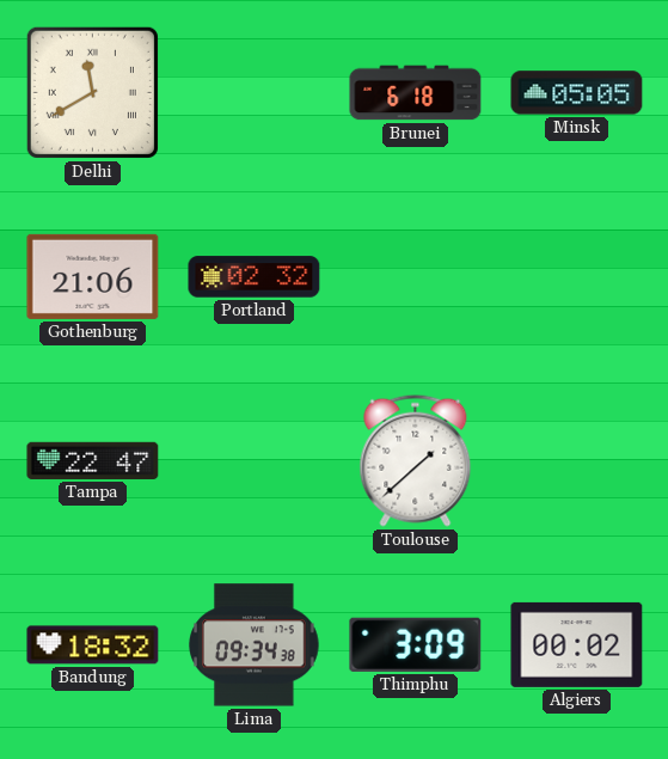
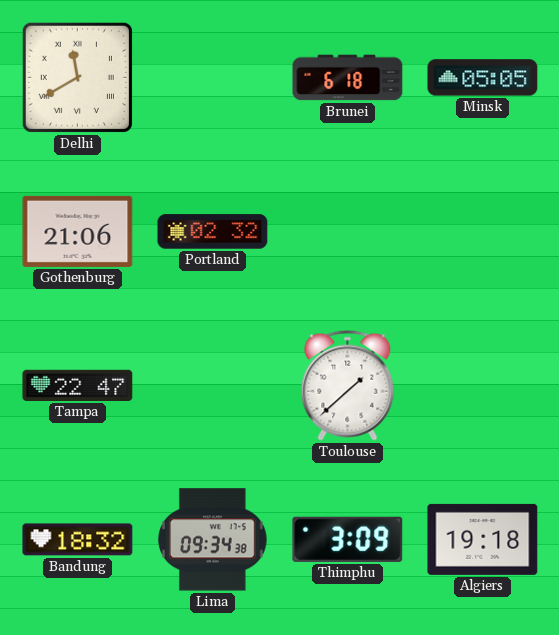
Algiers: 00:02 -> 19:18 (483, 539)
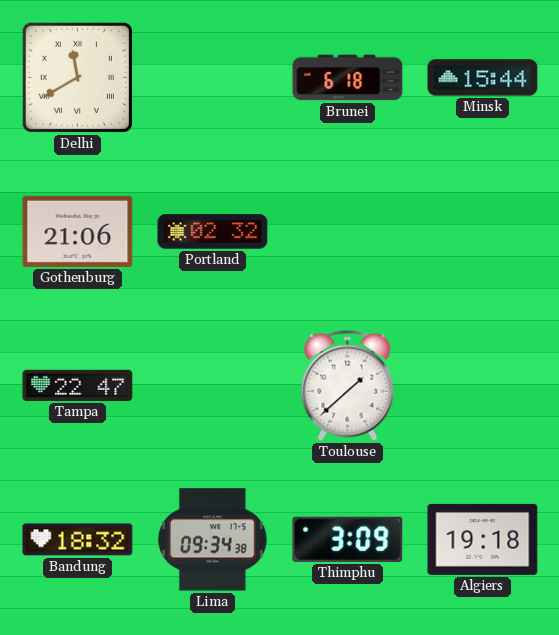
Minsk: 05:05 -> 15:44 (483, 78)
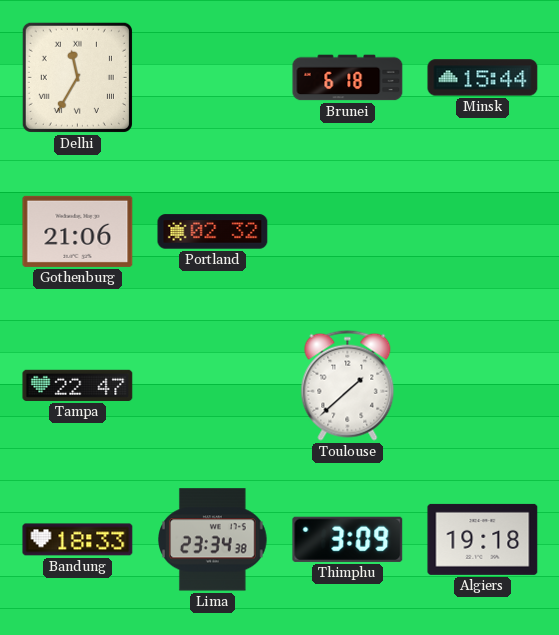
Delhi: 11:40 -> 11:35 (77, 77)
Bandung: 18:32 -> 18:33 (78, 540)
Lima: 09:34 -> 23:34 (213, 540)
